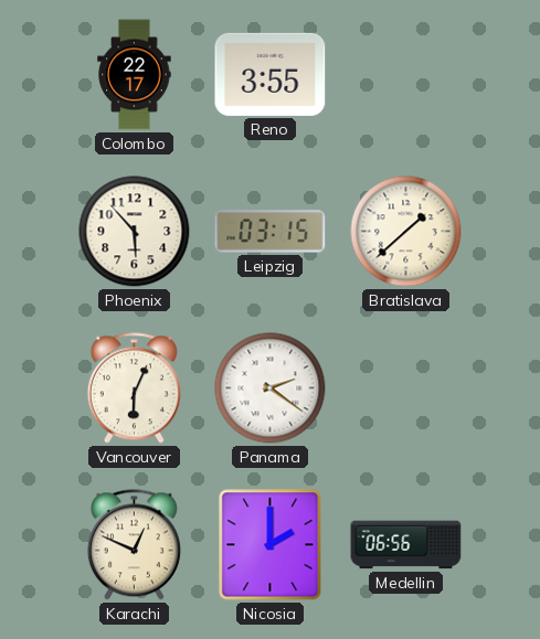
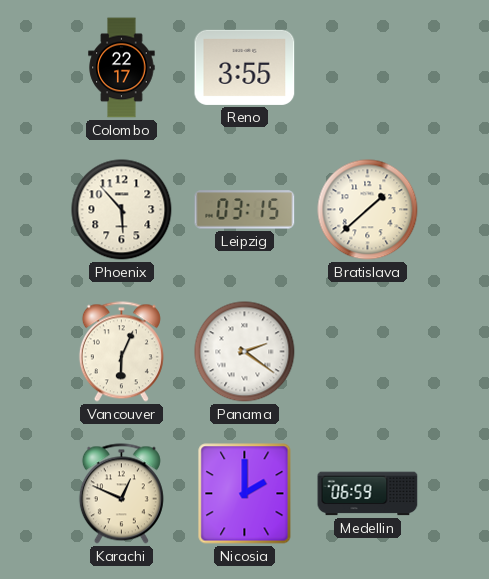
Medellin: 06:56 -> 06:59 (368, 494)
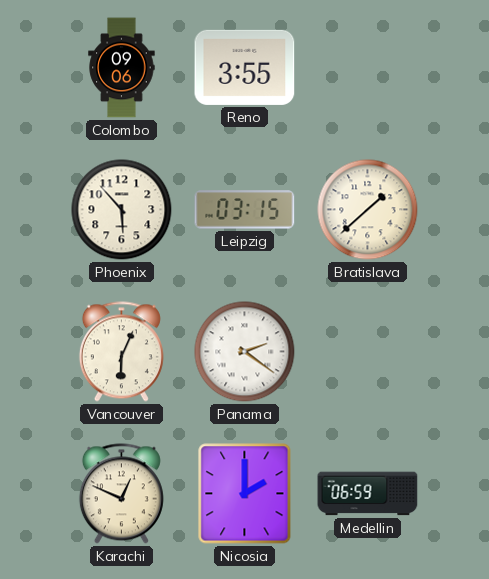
Colombo: 22:17 -> 09:06 (122, 68)
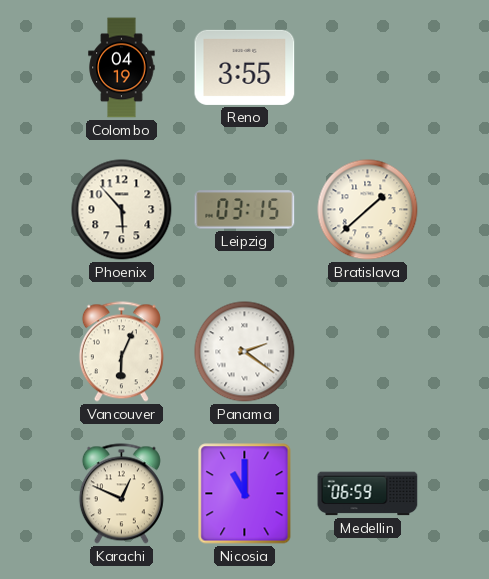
Colombo: 09:06 -> 04:19 (122, 68)
Nicosia: 2:00 -> 11:00 (245, 494)
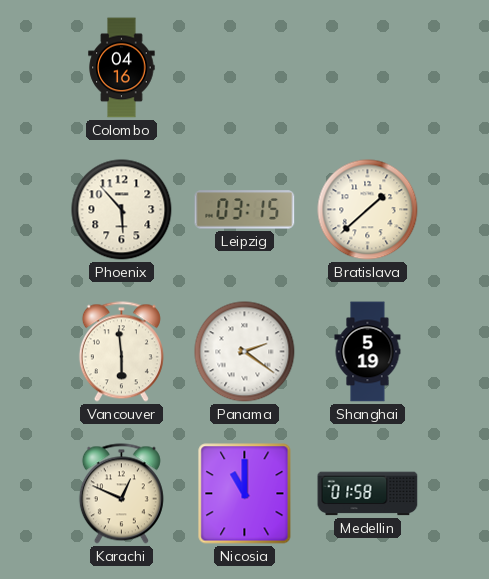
Colombo: 04:19 -> 04:16 (122, 68)
Reno: 3:55 -> none (245, 67)
Vancouver: 6:04 -> 5:59 (121, 352)
Shanghai: none -> 5:19 (368, 352)
Medellin: 06:59 -> 01:58 (368, 494)
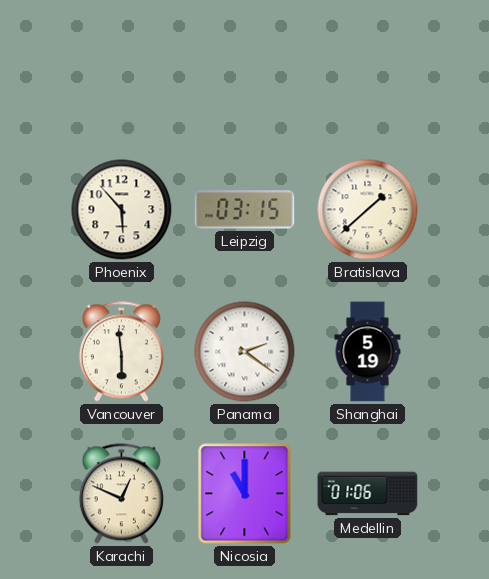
Colombo: 04:16 -> none (122, 68)
Medellin: 01:58 -> 01:06 (368, 494)
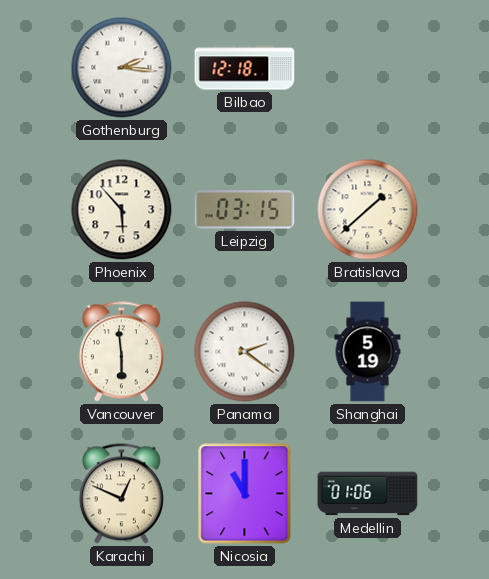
Gothenburg: none -> 2:16 (122, 68)
Bilbao: none -> 12:18 (245, 68)
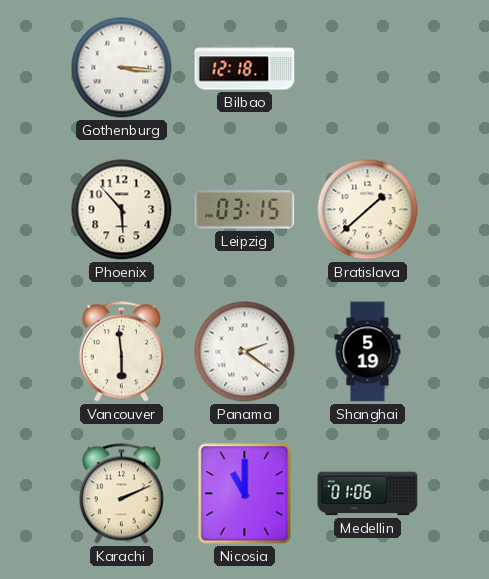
Gothenburg: 2:16 -> 3:16 (122, 68)
Karachi: 12:49 -> 2:11 (121, 494)
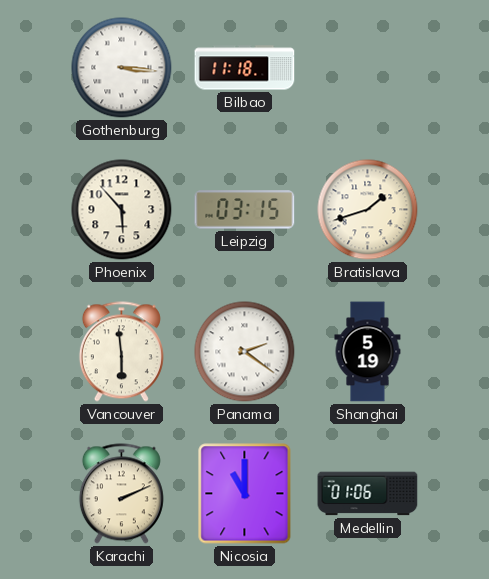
Bilbao: 12:18 -> 11:18 (245, 68)
Bratislava: 1:38 -> 1:42 (368, 210)
